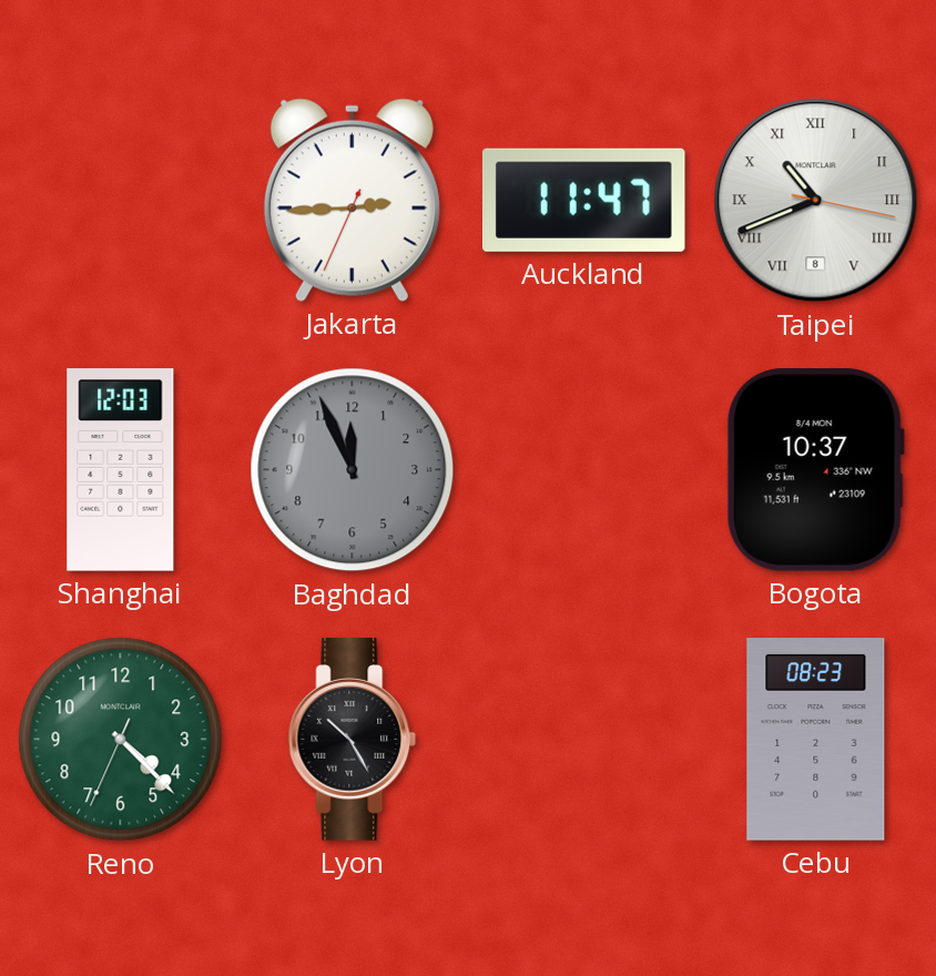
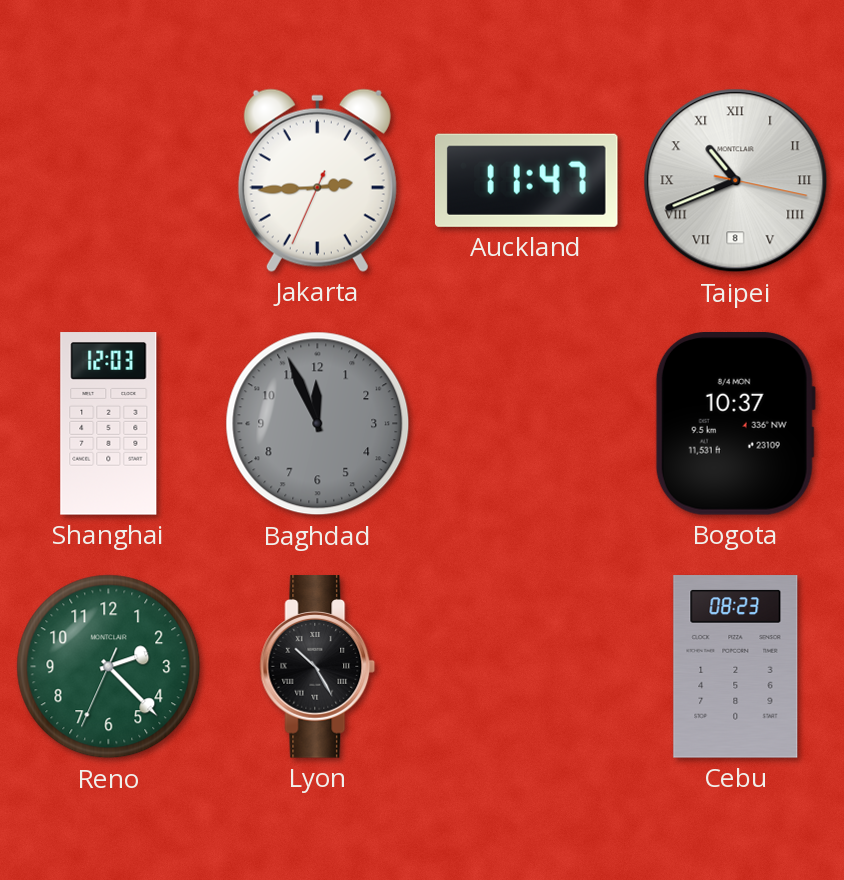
Reno: 4:22 -> 2:22 (109, 667)
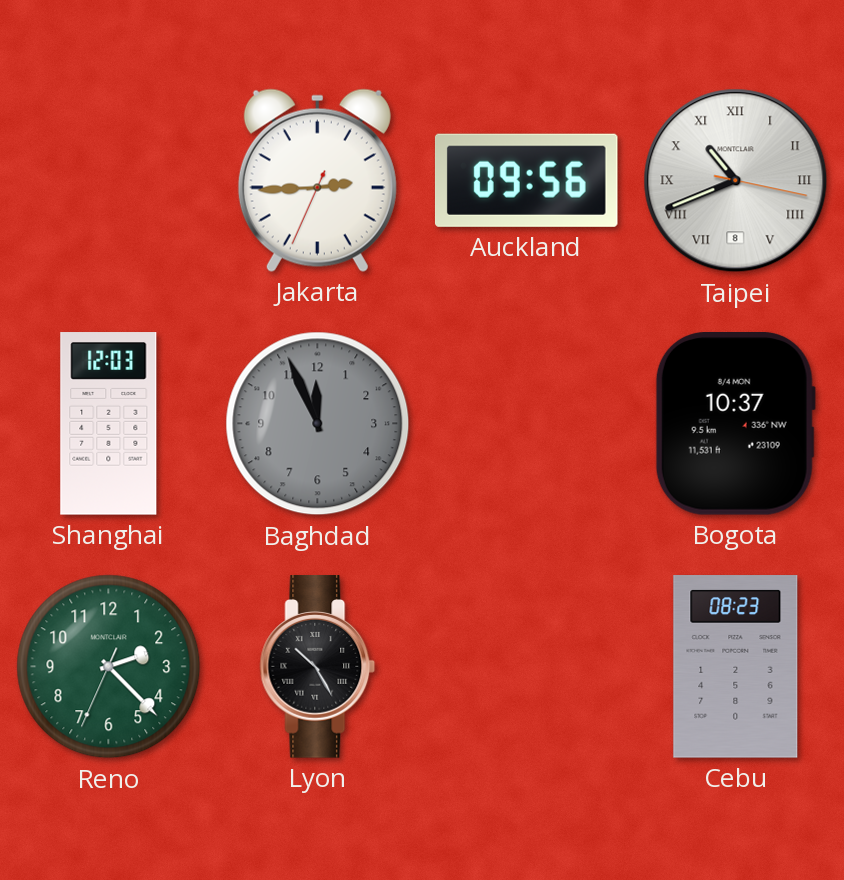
Auckland: 11:47 -> 09:56 (526, 180)
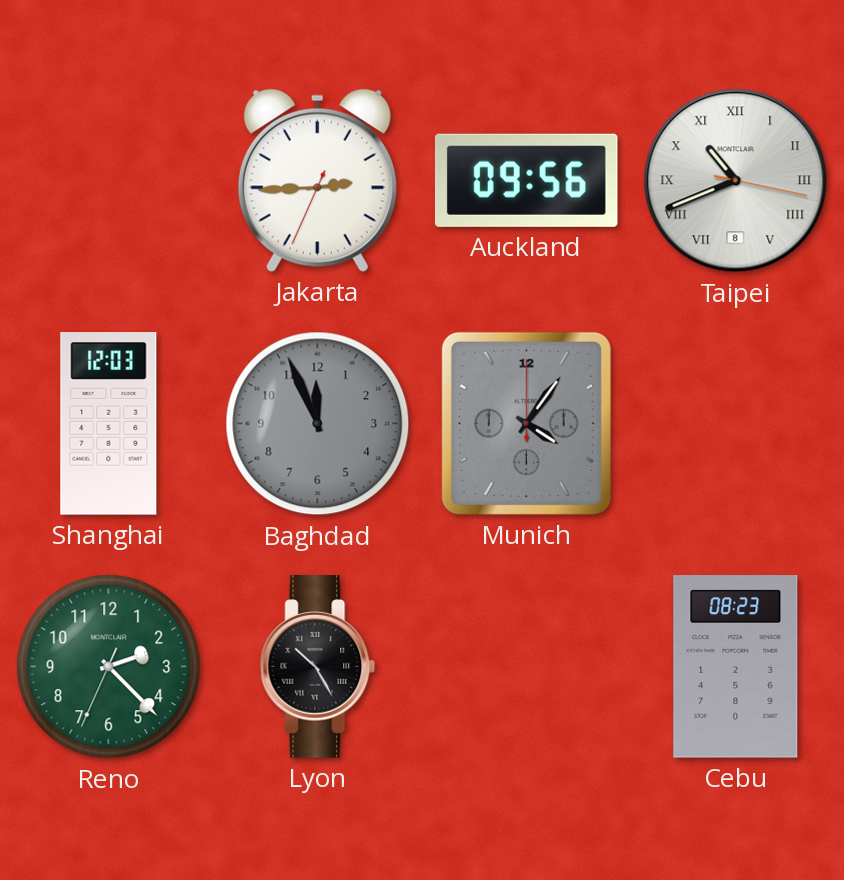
Munich: none -> 4:06 (526, 423)
Bogota: 10:37 -> none (735, 424)
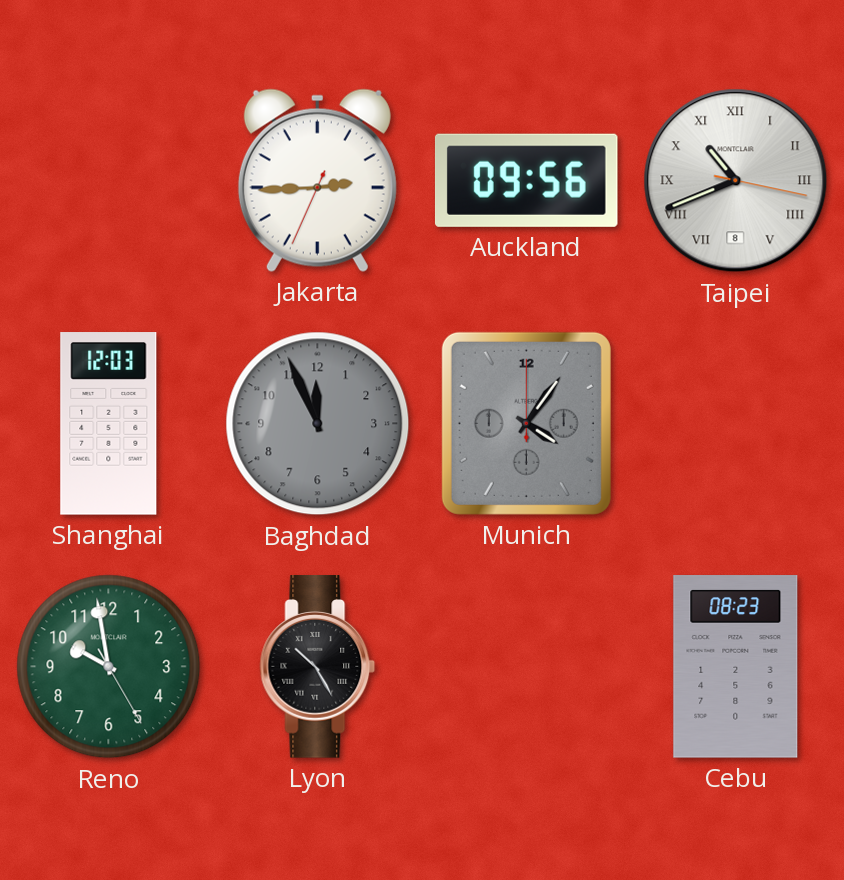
Reno: 2:22 -> 9:58 (109, 667)
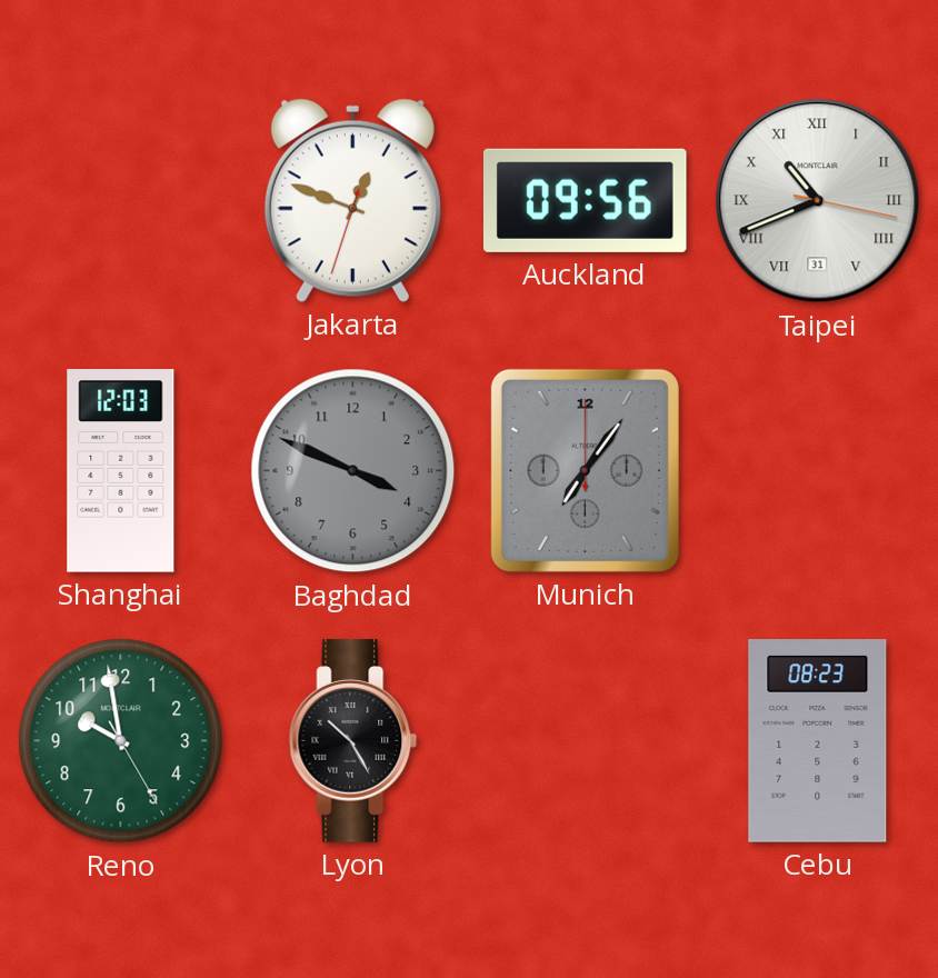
Jakarta: 2:44 -> 12:48 (352, 200)
Taipei date: 8 -> 31 (818, 201)
Baghdad: 11:56 -> 3:49 (353, 471)
Munich: 4:06 -> 7:06 (585, 470)
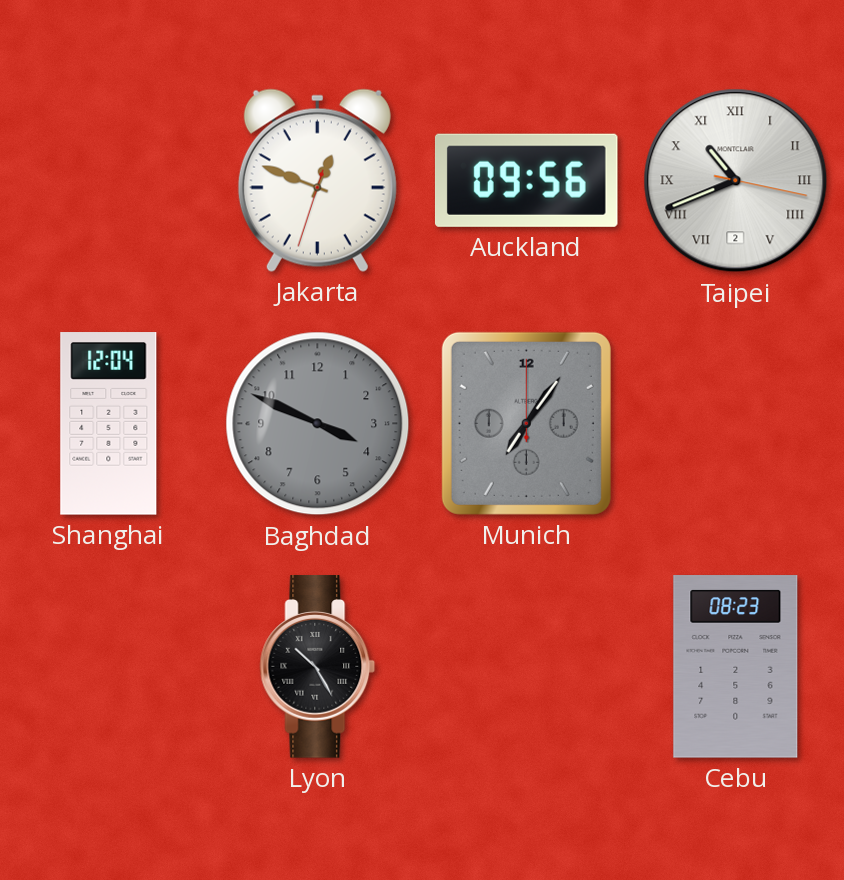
Taipei date: 31 -> 2 (736, 181)
Shanghai: 12:03 -> 12:04 (109, 424)
Reno: 9:58 -> none (121, 741)
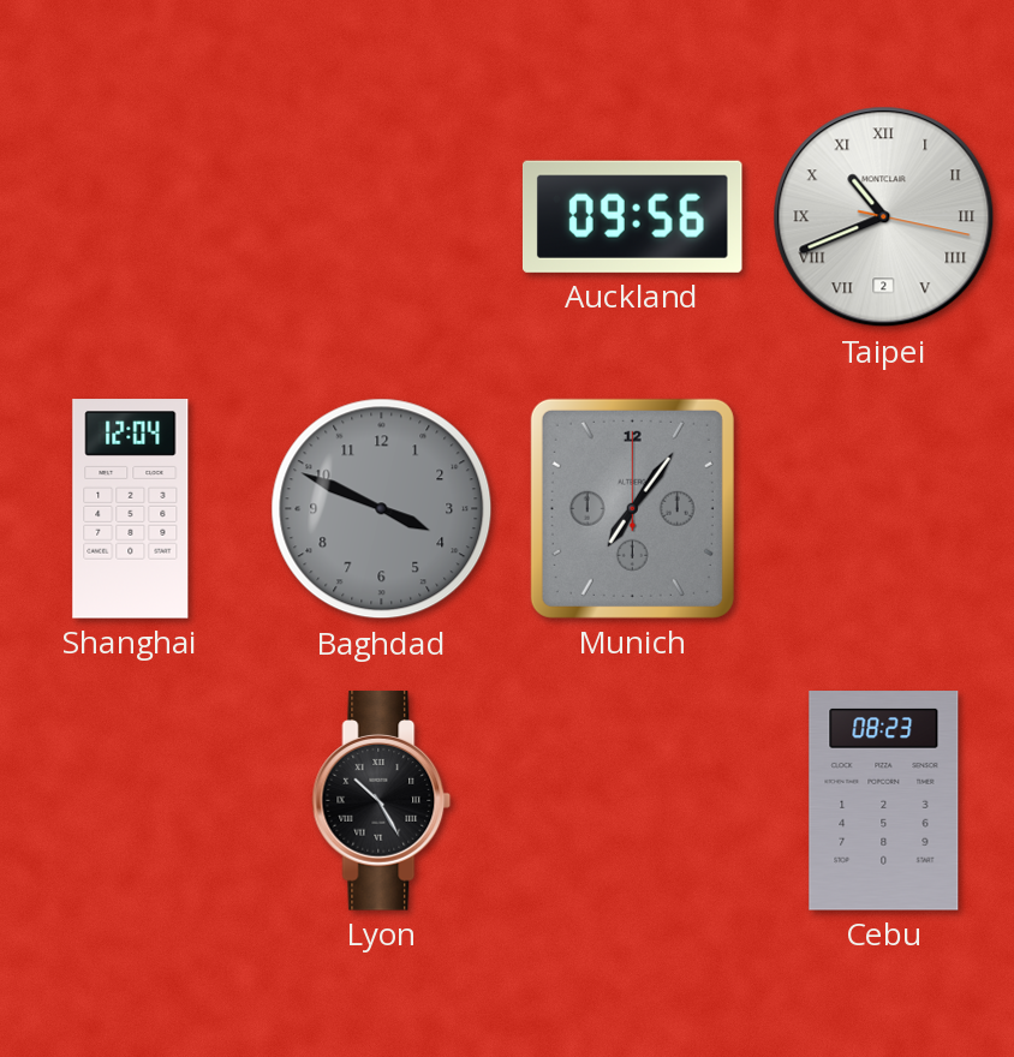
Jakarta: 12:48 -> none (317, 180)
